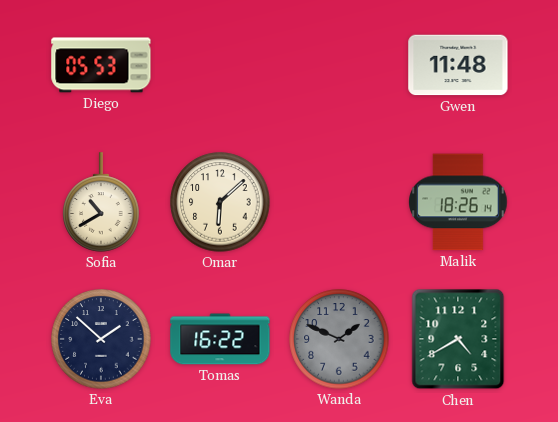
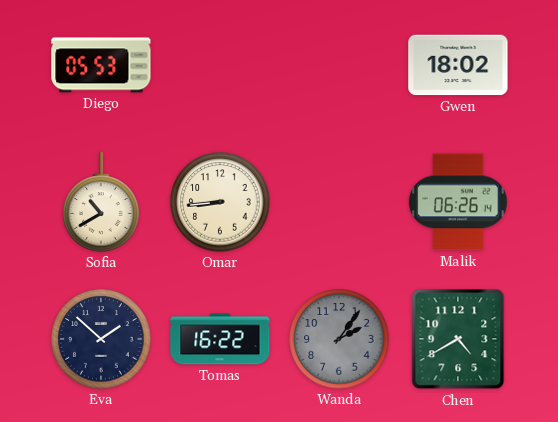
Gwen: 11:48 -> 18:02 (458, 65)
Omar: 6:08 -> 8:44 (220, 202)
Malik: 18:26 -> 06:26 (458, 202)
Wanda: 1:49 -> 2:06 (339, 339)
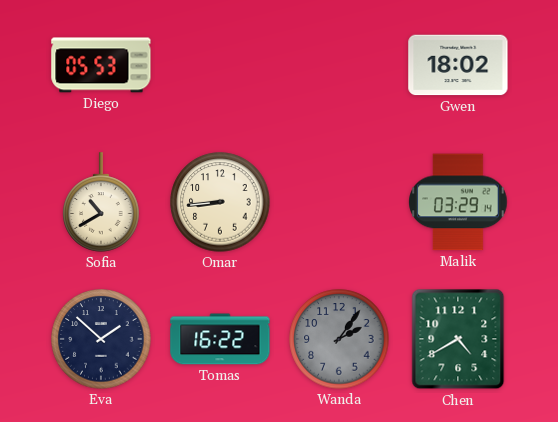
Malik: 06:26 -> 03:29 (458, 202)
